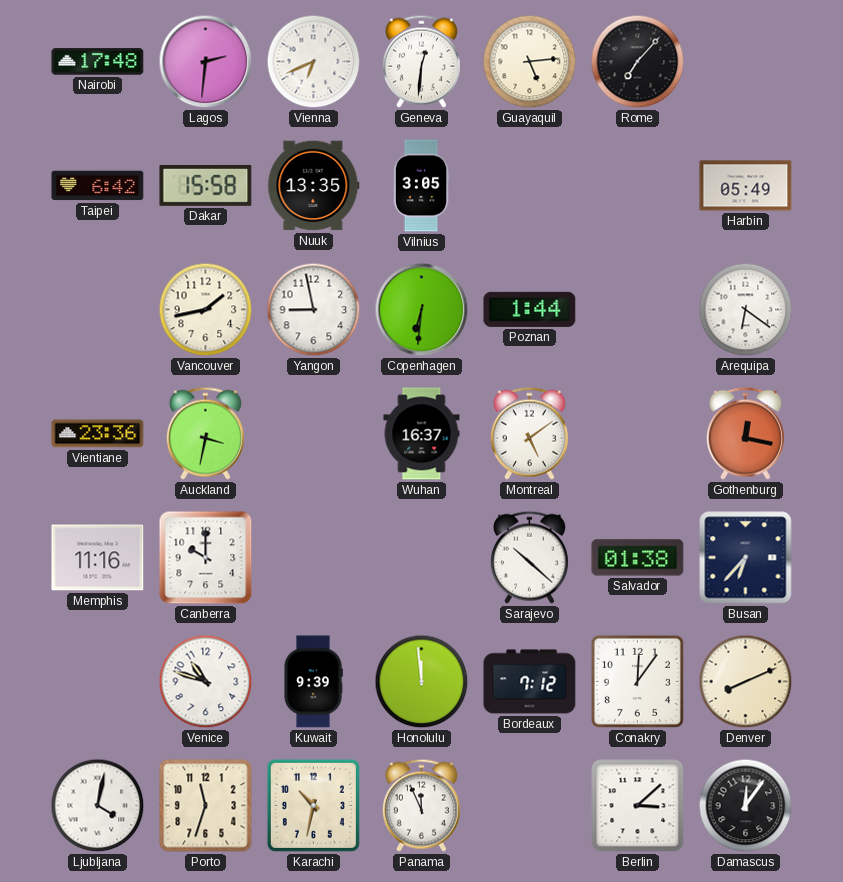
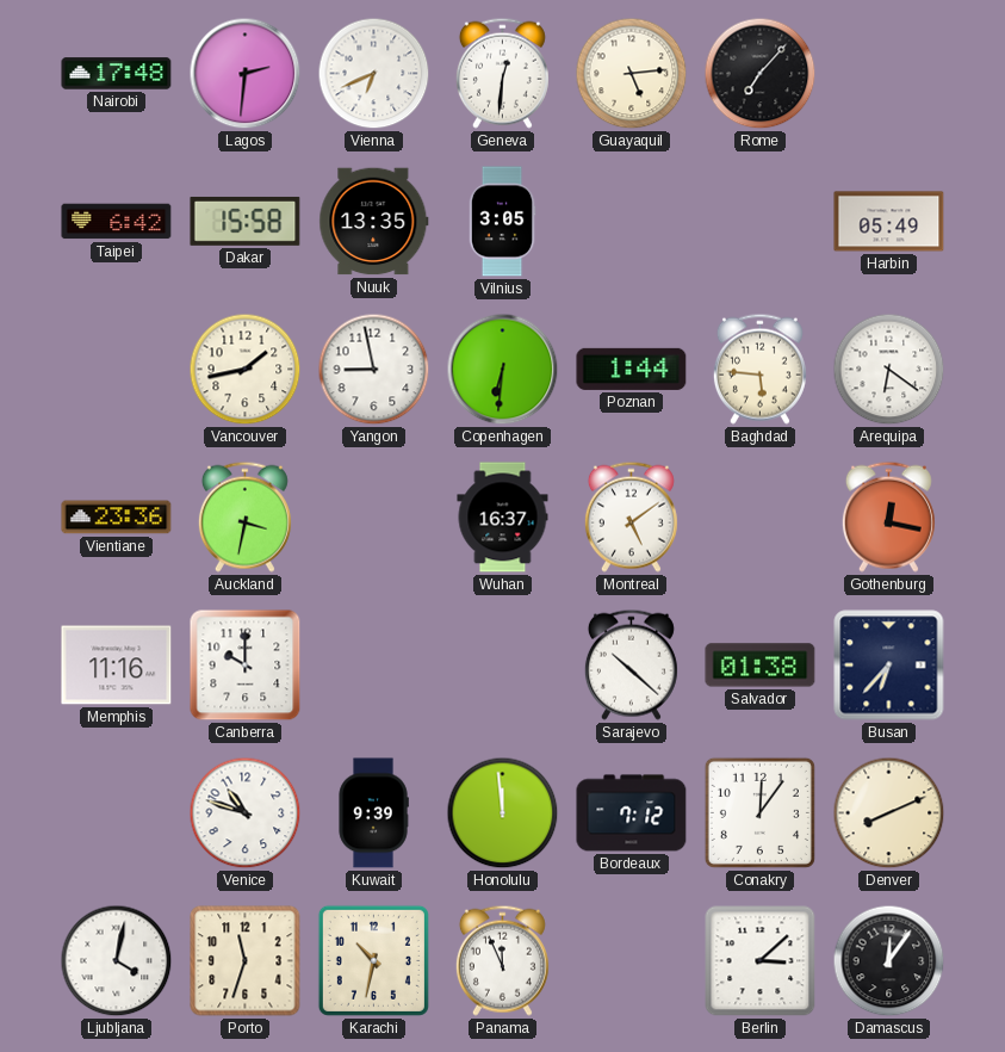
Baghdad: none -> 5:46 (759, 369)
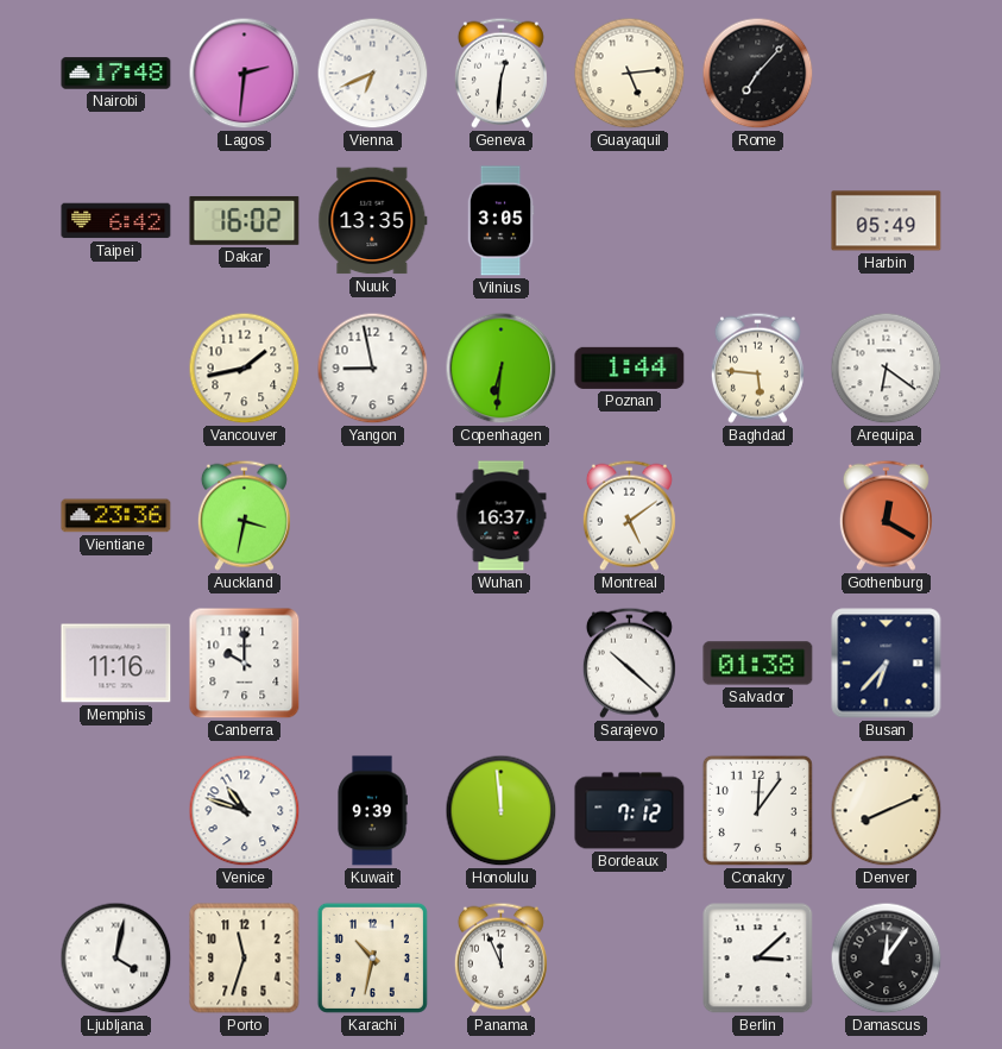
Dakar: 15:58 -> 16:02 (245, 220)
Gothenburg: 12:17 -> 12:20 (886, 515)
